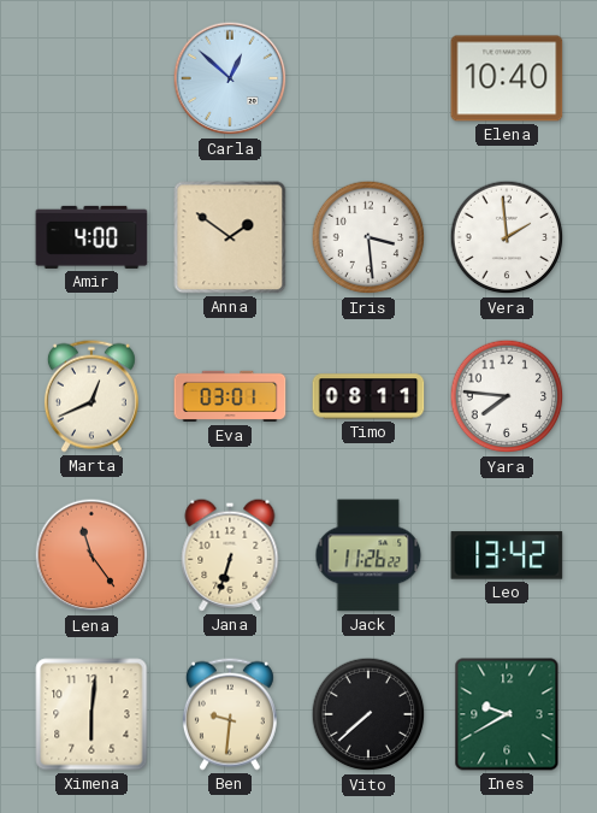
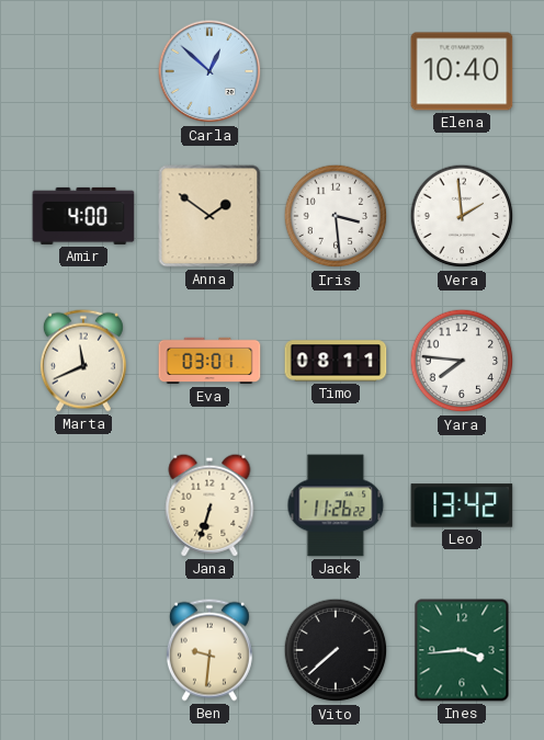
Marta: 12:41 -> 11:41 (83, 361)
Lena: 11:24 -> none (91, 555)
Ximena: 6:01 -> none (91, 714)
Ines: 9:40 -> 3:44 (462, 650)
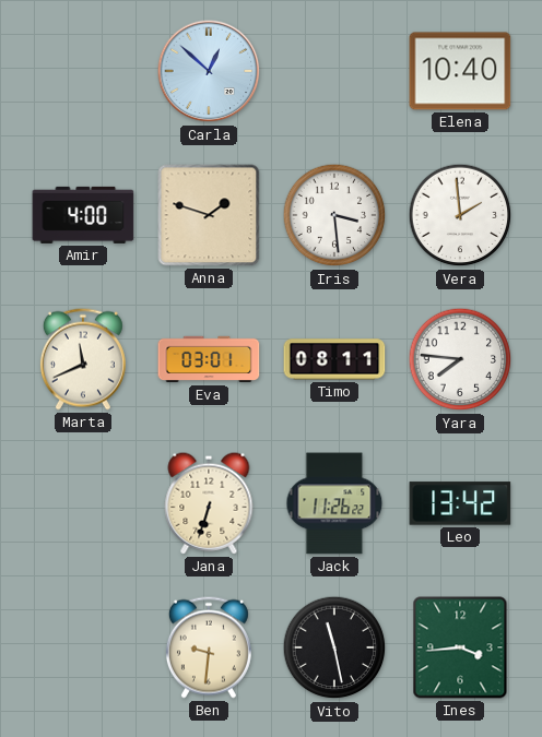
Anna: 1:51 -> 1:48 (209, 215)
Vito: 7:38 -> 11:28 (334, 647)
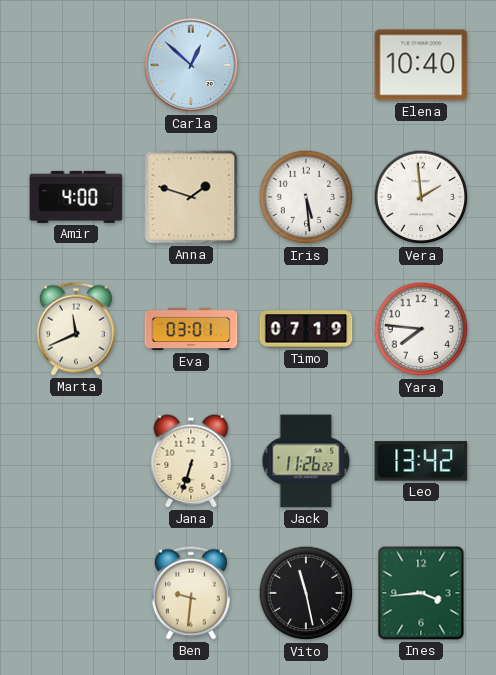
Iris: 3:29 -> 5:29 (306, 197)
Timo: 08:11 -> 07:19 (306, 329)
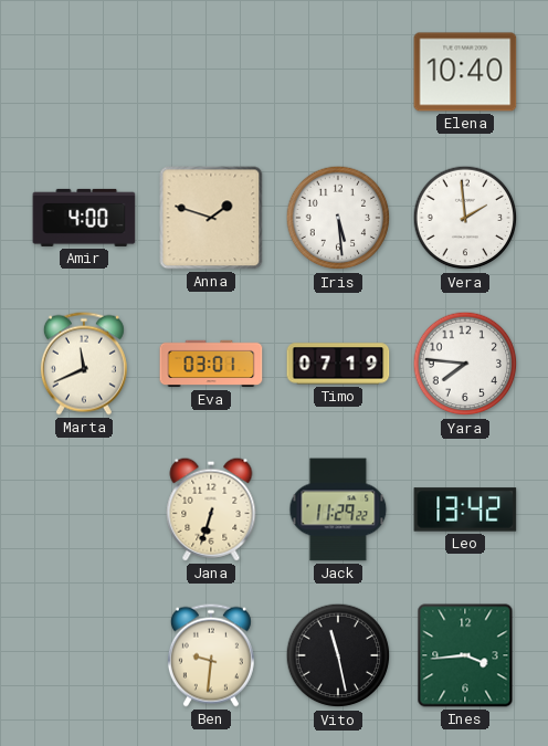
Carla: 12:52 -> none (191, 65)
Jack: 11:26 -> 11:29 (338, 509)
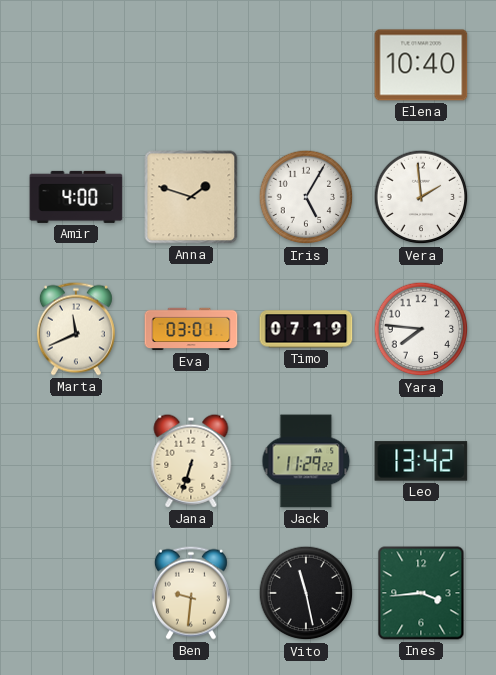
Iris: 5:29 -> 5:05 (306, 197)
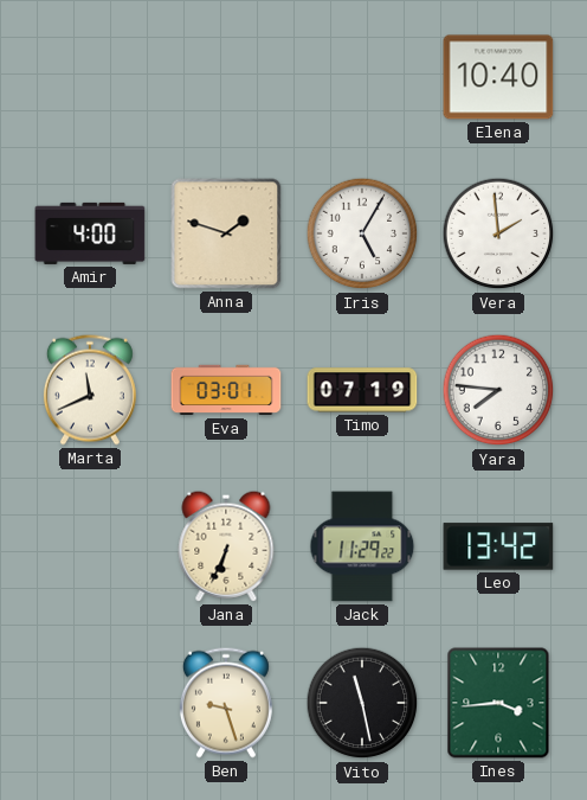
Jana: 6:33 -> 6:34 (226, 546)
Ben: 9:31 -> 9:27 (226, 703)
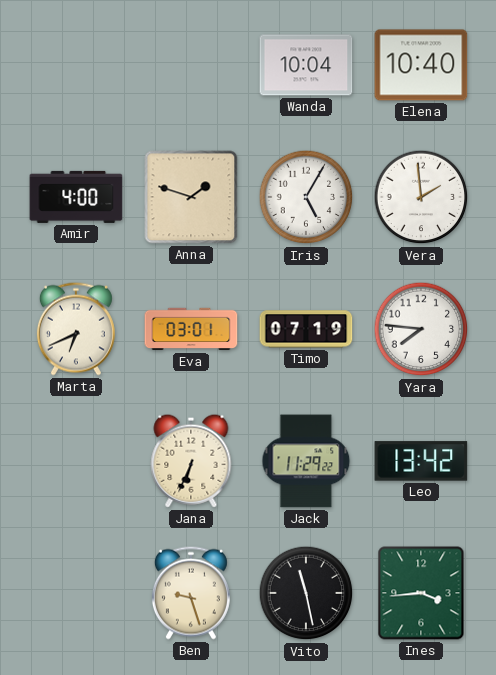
Wanda: none -> 10:04 (306, 65)
Marta: 11:41 -> 6:41 (76, 329)
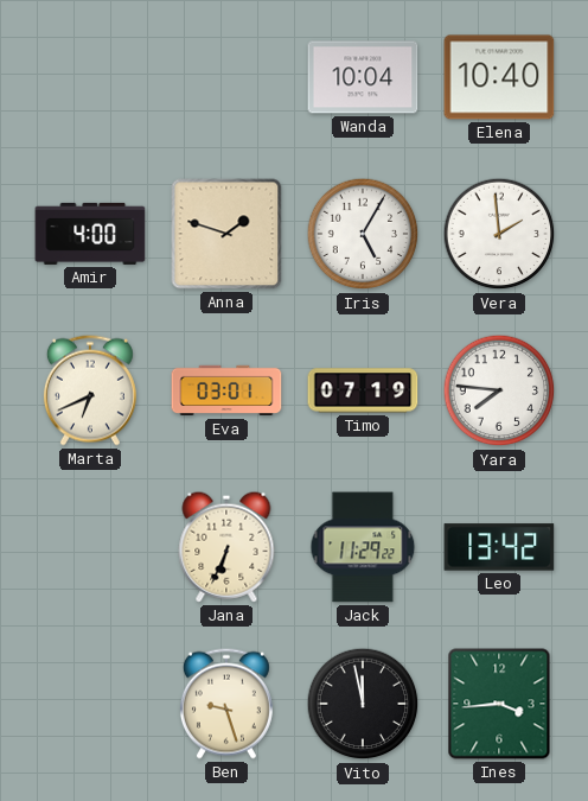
Vito: 11:28 -> 11:58 (363, 704)
